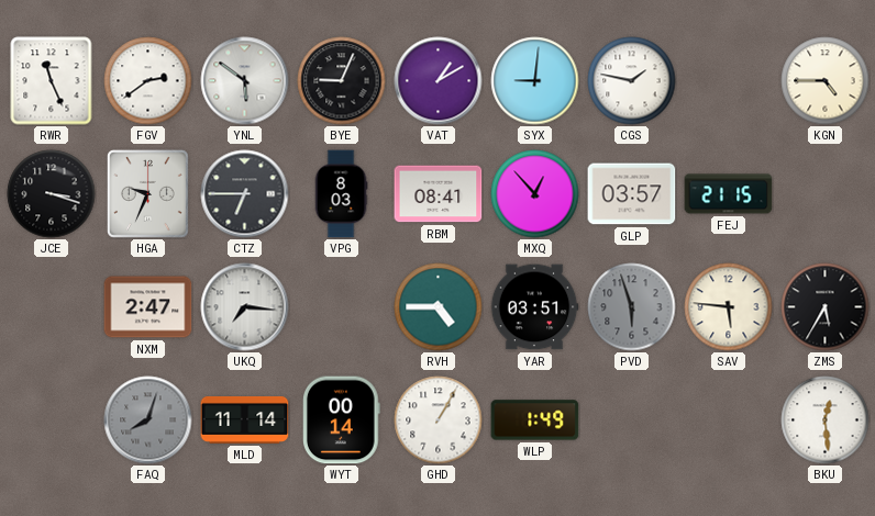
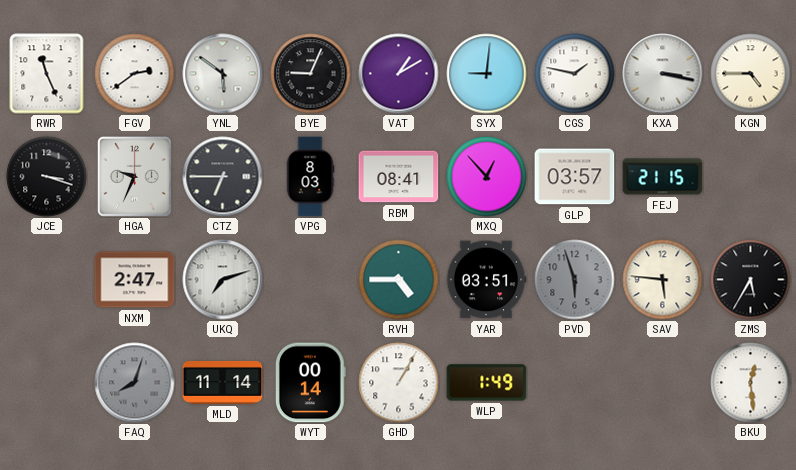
KXA: none -> 3:17 (663, 74)
UKQ: 7:16 -> 7:12 (223, 280)
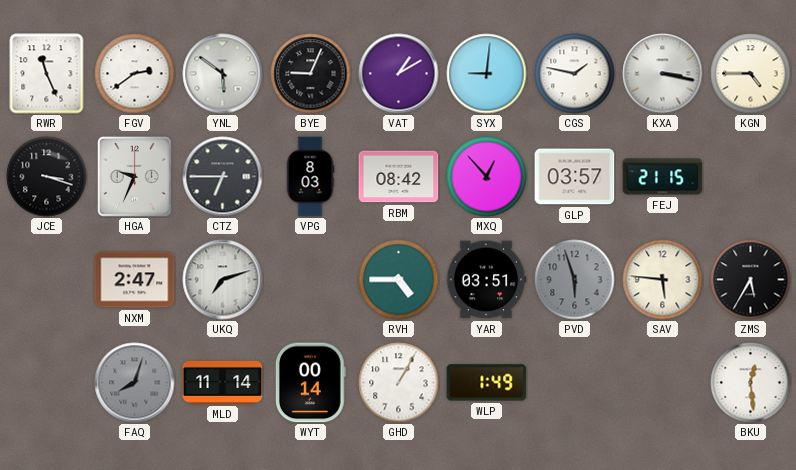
RBM: 08:41 -> 08:42 (399, 177)
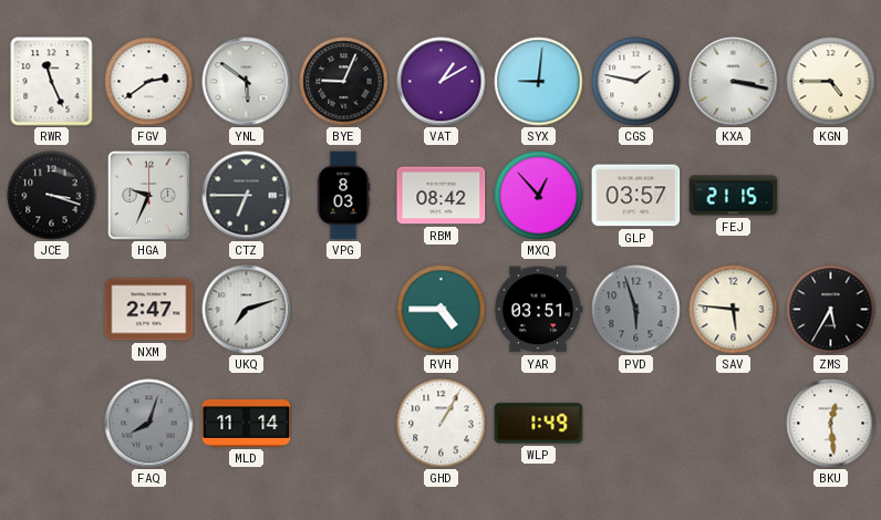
WYT: 00:14 -> none (310, 383)
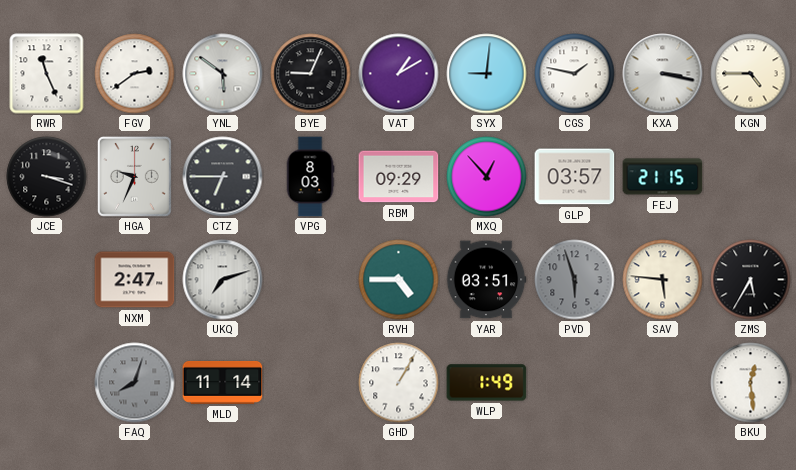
RBM: 08:42 -> 09:29 (399, 177)
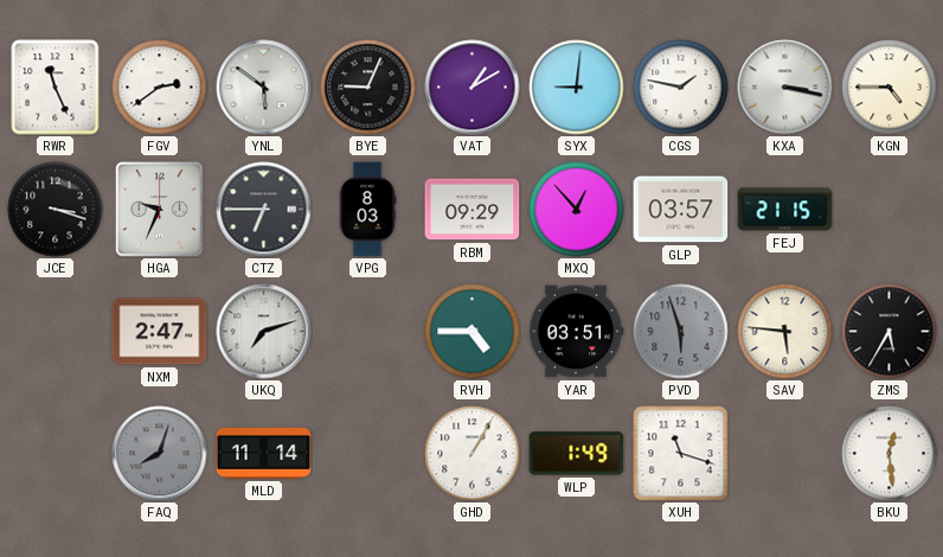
XUH: none -> 11:18 (681, 454)
